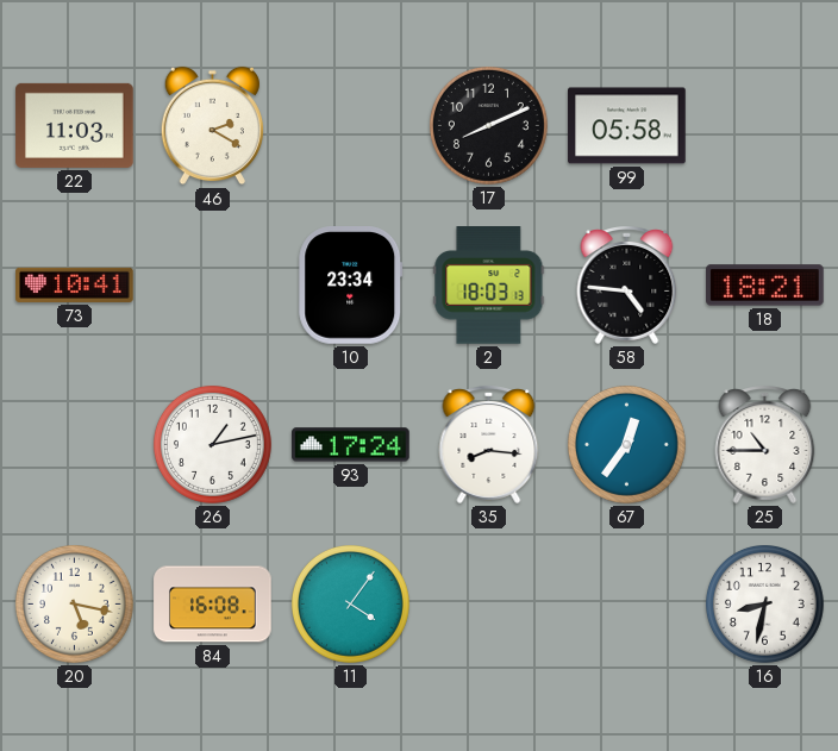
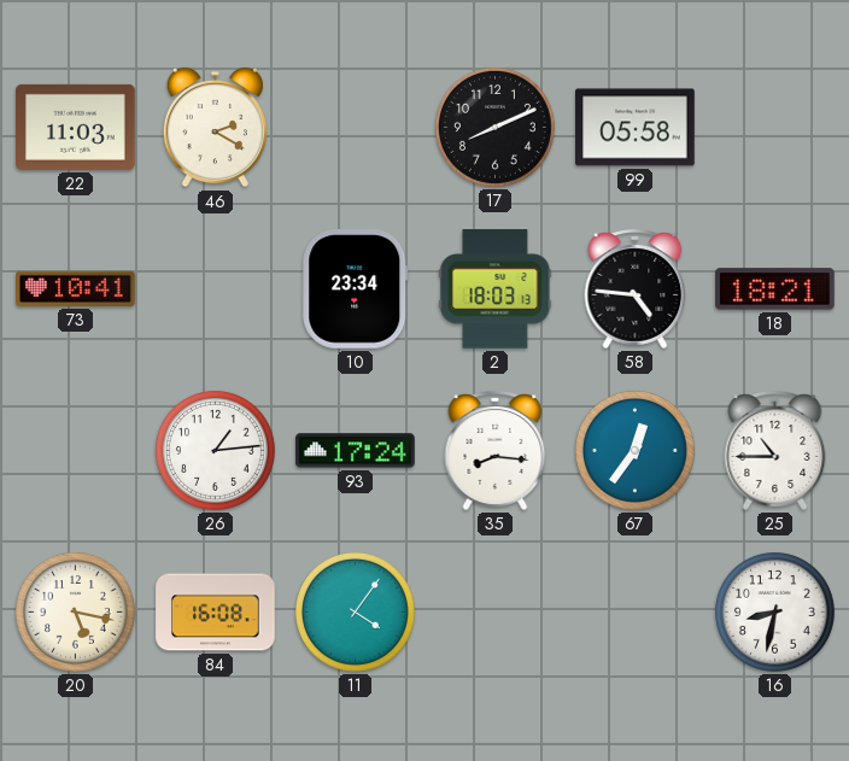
26: 1:13 -> 1:14 (215, 450)
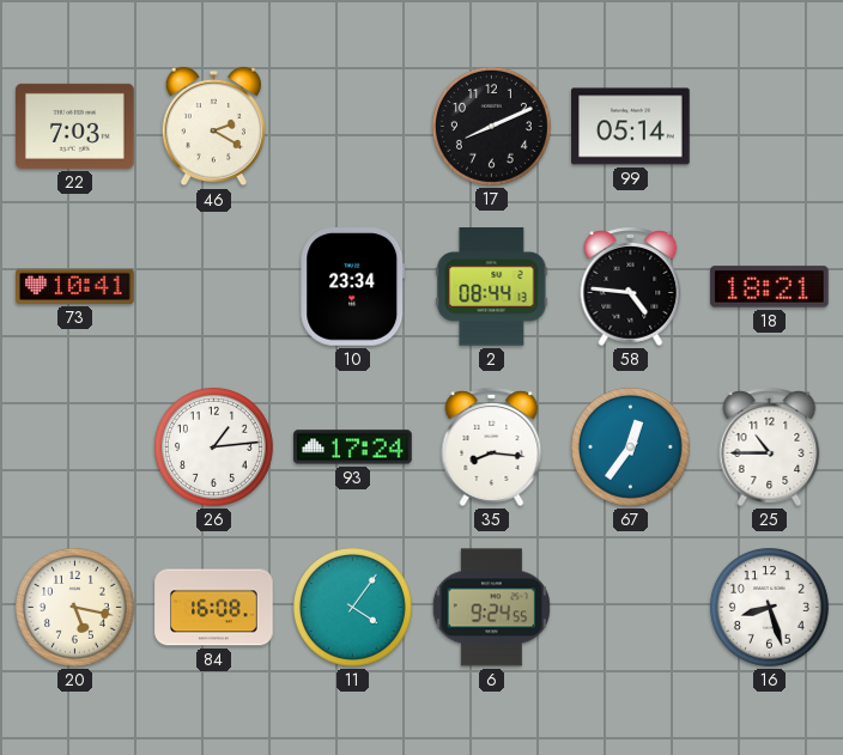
22: 11:03 -> 7:03 (75, 126)
99: 05:58 -> 05:14 (631, 127)
2: 18:03 -> 08:44 (492, 287)
6: none -> 9:24 (491, 608)
16: 8:32 -> 8:27 (769, 607)
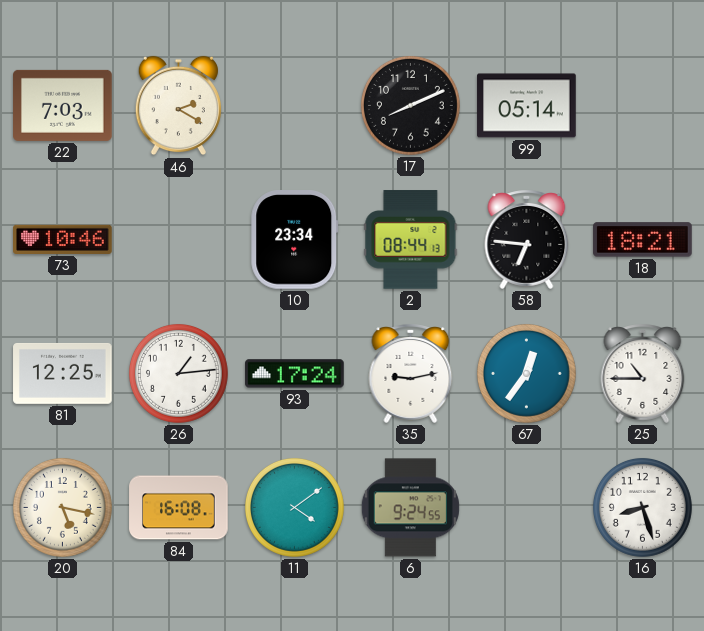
73: 10:41 -> 10:46 (63, 239)
58: 4:46 -> 6:46 (527, 239)
81: none -> 12:25 (63, 373)
35: 8:16 -> 9:13 (411, 373)
11: 4:06 -> 4:09 (294, 507)
